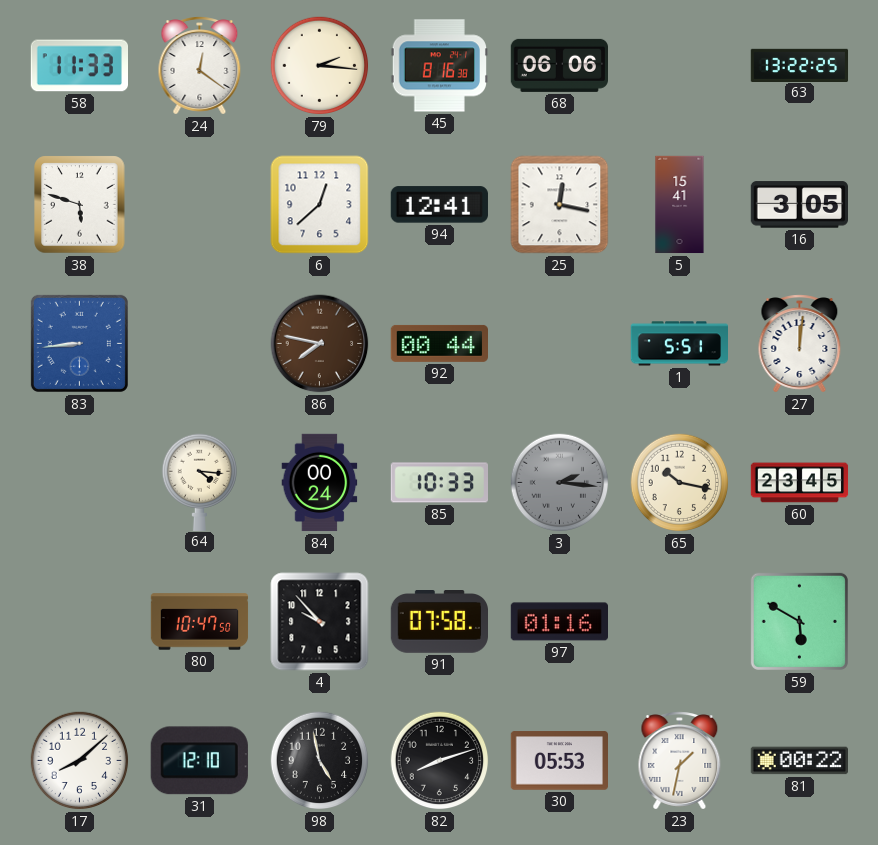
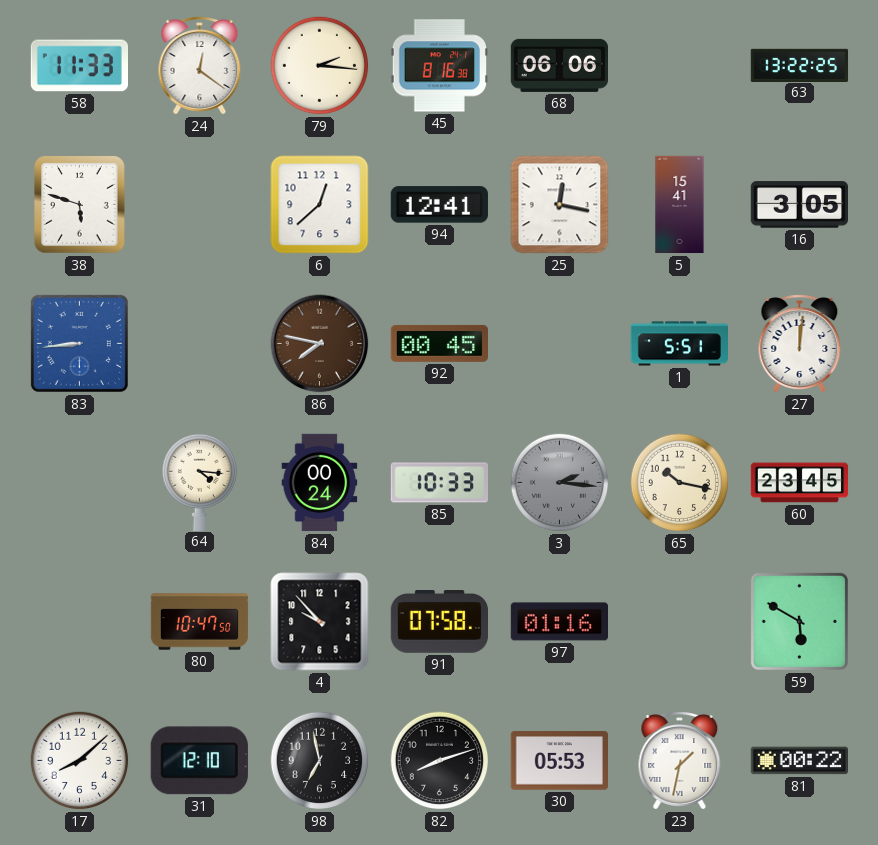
92: 00:44 -> 00:45 (439, 343)
98: 4:58 -> 6:58 (320, 761)
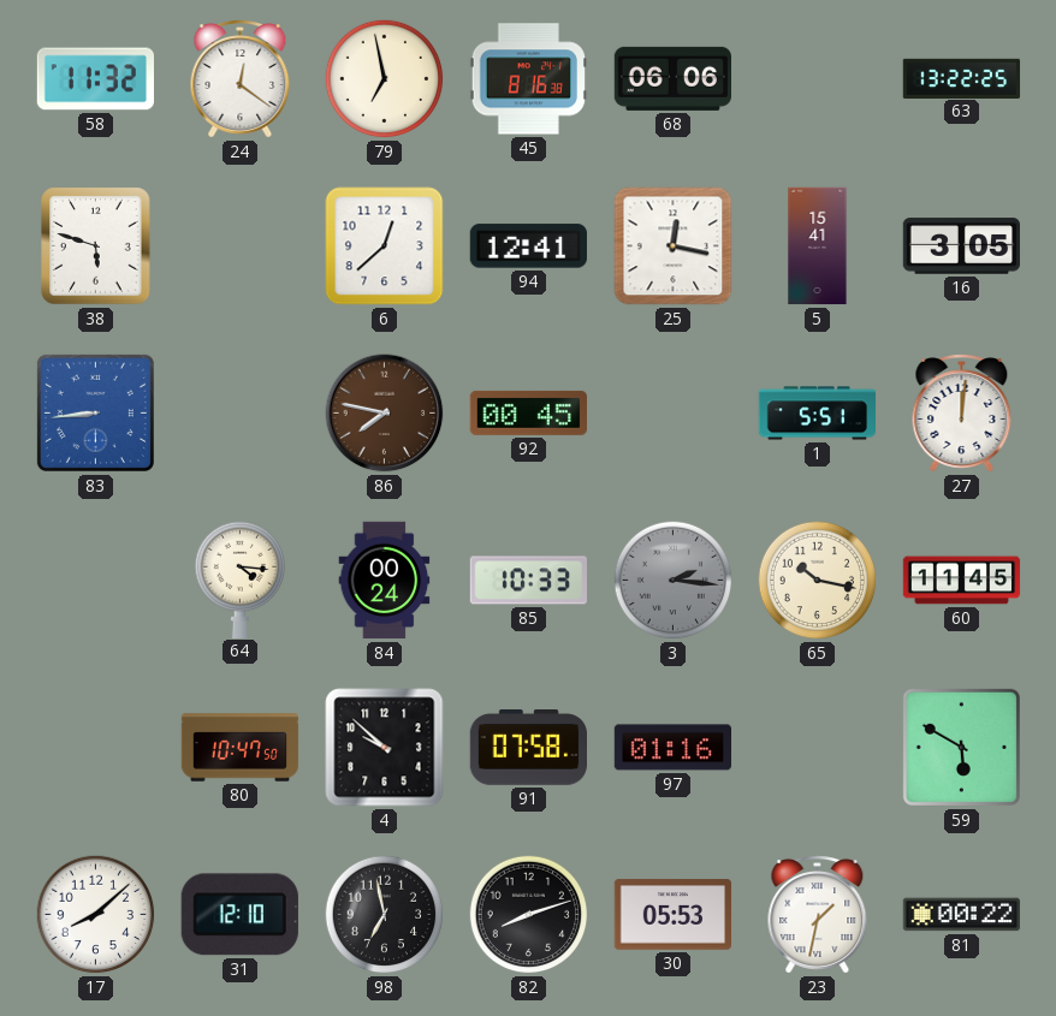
58: 11:33 -> 11:32 (95, 79)
79: 2:16 -> 6:58 (385, 79)
60: 23:45 -> 11:45 (962, 581)
4: 9:53 -> 9:52 (385, 748)
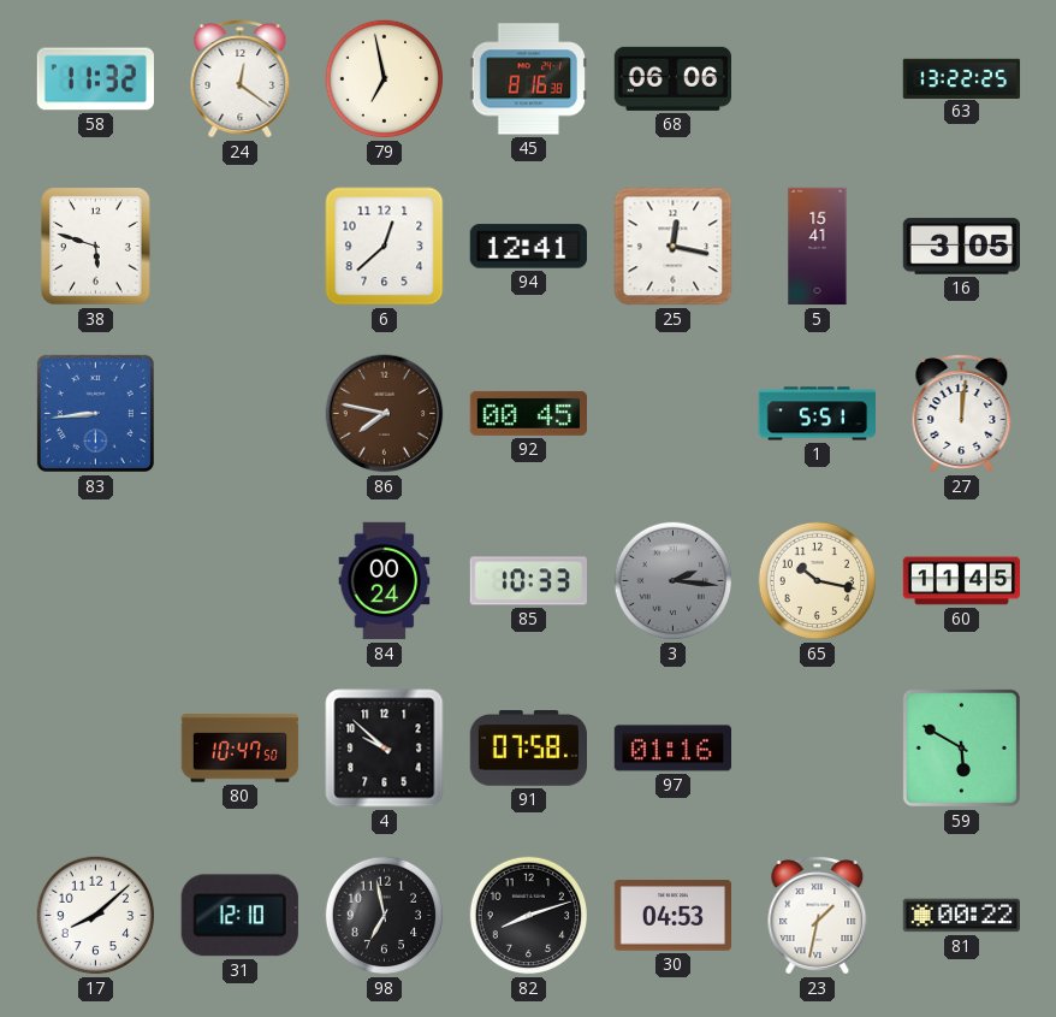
64: 4:16 -> none (239, 580)
30: 05:53 -> 04:53 (672, 916)
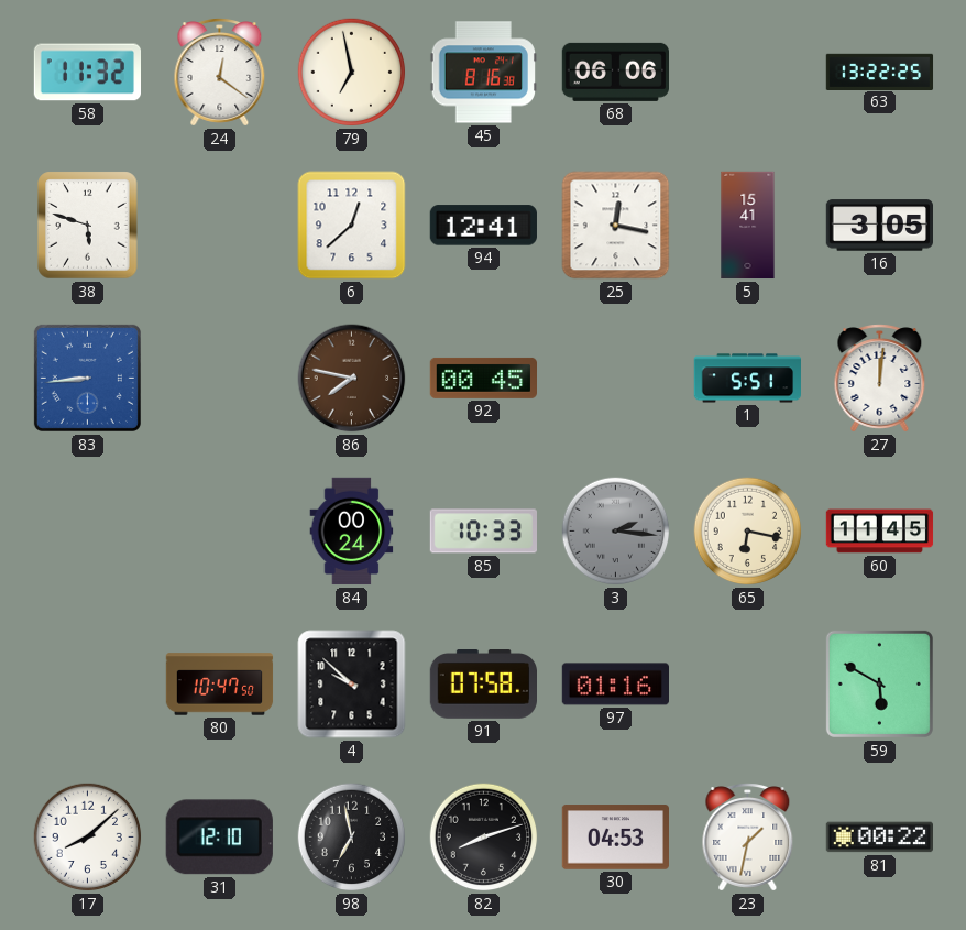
65: 10:17 -> 6:17 (748, 532)
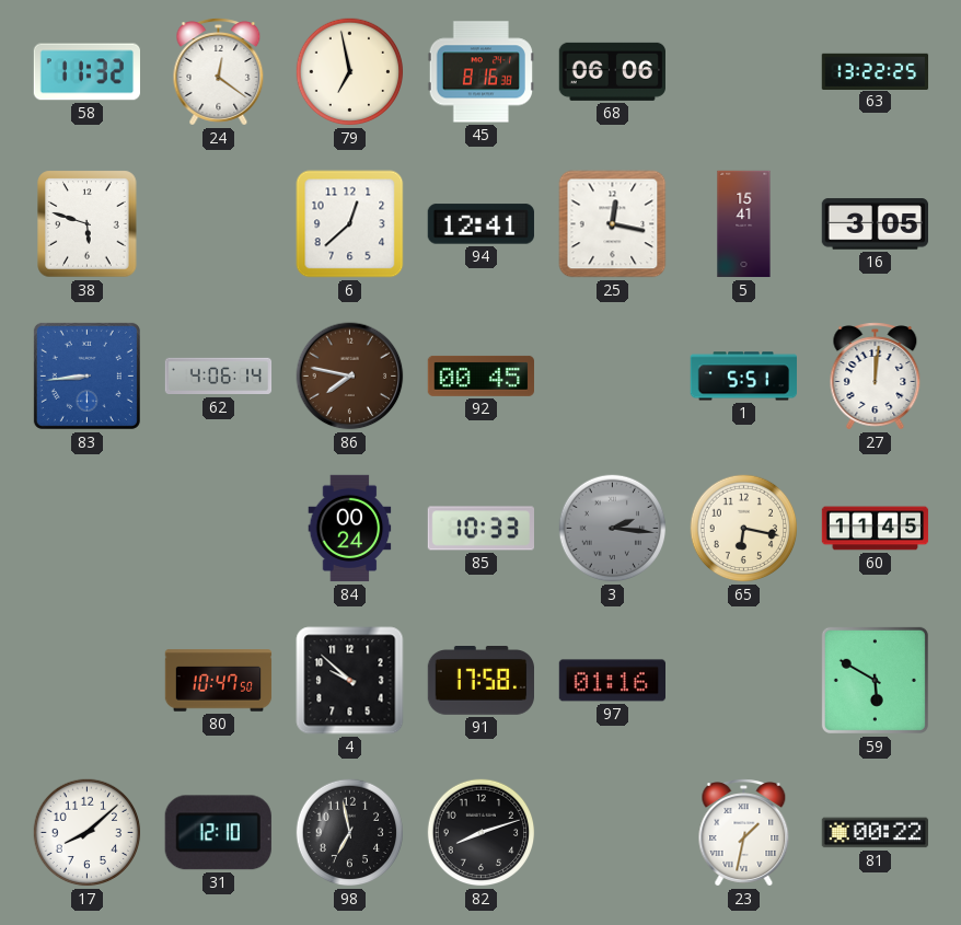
62: none -> 4:06 (219, 377)
91: 07:58 -> 17:58 (480, 681)
30: 04:53 -> none (615, 838)
